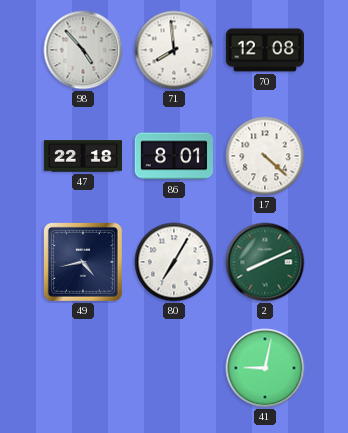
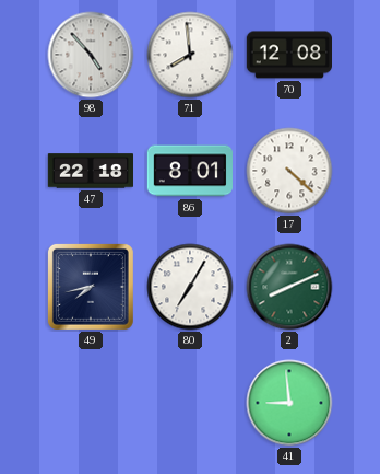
49: 4:43 -> 7:43 (91, 287)
41: 9:02 -> 8:59 (289, 403)
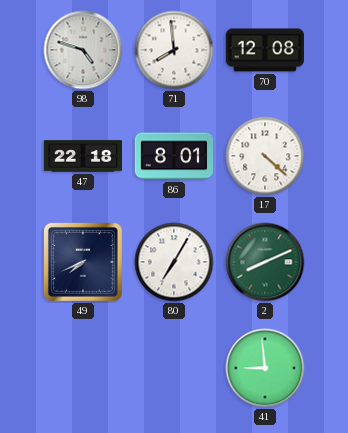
98: 4:53 -> 4:48 (83, 50)
49: 7:43 -> 7:41 (83, 262)
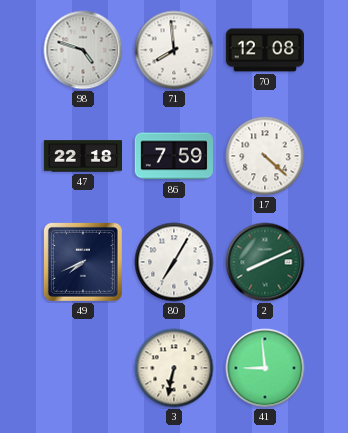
86: 8:01 -> 7:59 (173, 156)
3: none -> 6:32 (174, 368)
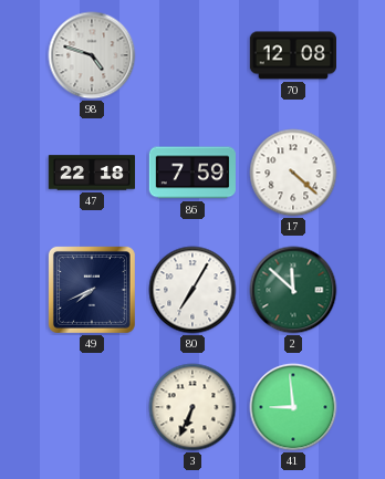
71: 7:59 -> none (174, 50)
2: 8:11 -> 11:52 (293, 290)
3: 6:32 -> 6:34 (192, 407)
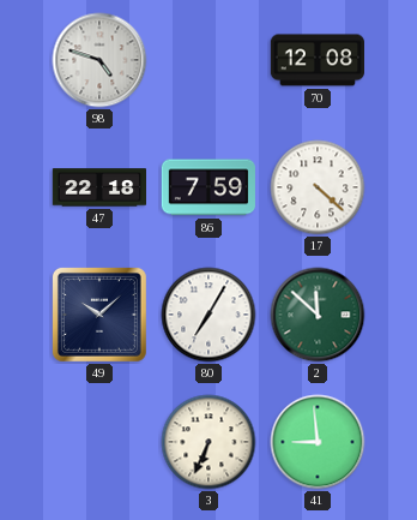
49: 7:41 -> 10:08 (99, 315)
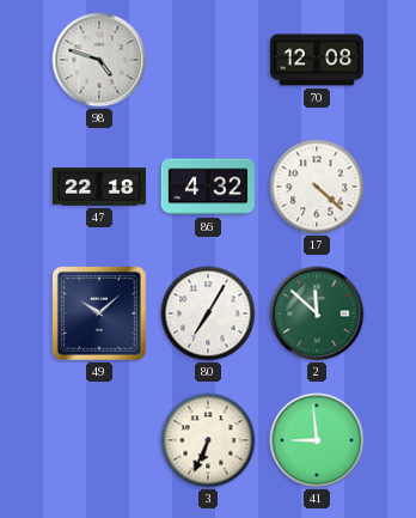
86: 7:59 -> 4:32 (207, 187)
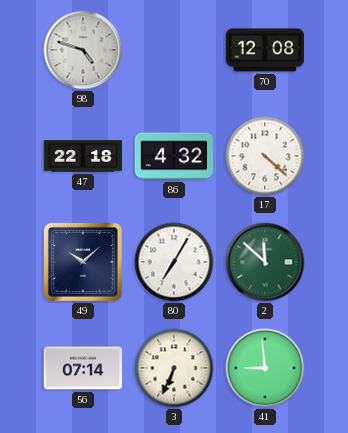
56: none -> 07:14 (82, 368)
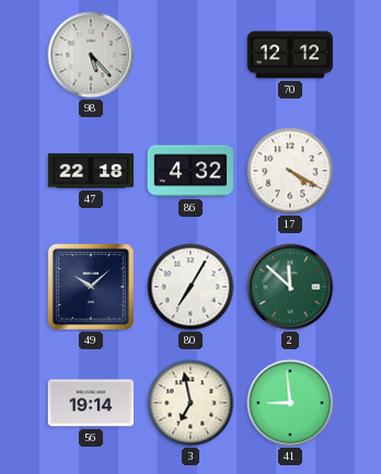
98: 4:48 -> 5:23 (91, 55)
70: 12:08 -> 12:12 (289, 55)
17: 4:22 -> 4:20 (290, 171)
56: 07:14 -> 19:14 (90, 403)
3: 6:34 -> 6:58 (190, 403)
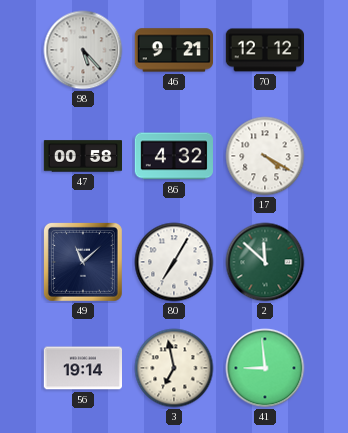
46: none -> 9:21 (173, 50)
47: 22:18 -> 00:58 (82, 156)
49: 10:08 -> 11:08 (83, 262)
